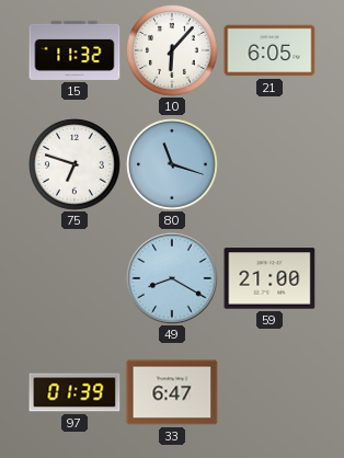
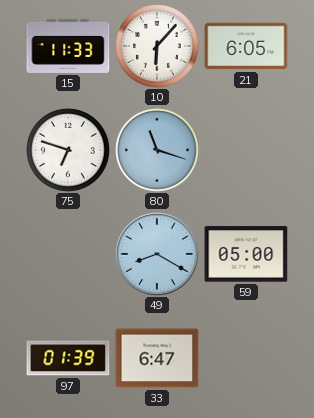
15: 11:32 -> 11:33 (68, 46)
59: 21:00 -> 05:00 (246, 254)
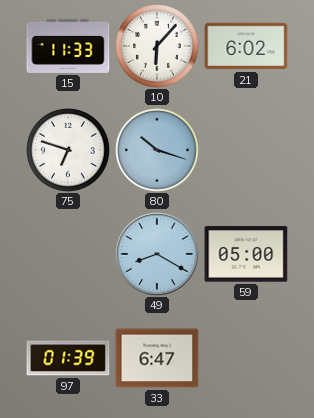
21: 6:05 -> 6:02 (246, 46)
80: 11:18 -> 10:18 (158, 151)
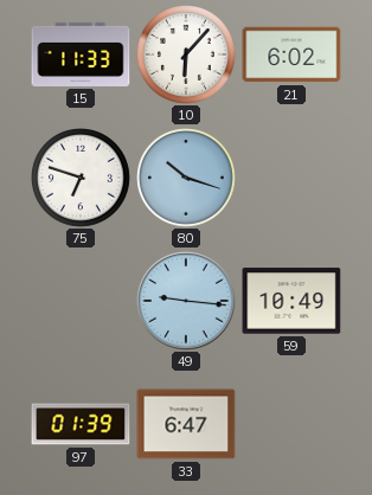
49: 8:20 -> 9:16 (186, 301)
59: 05:00 -> 10:49 (291, 301)
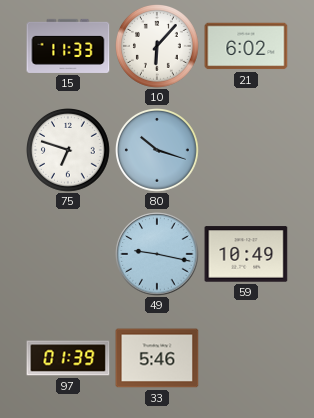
49: 9:16 -> 9:17 (157, 254)
33: 6:47 -> 5:46 (157, 358)
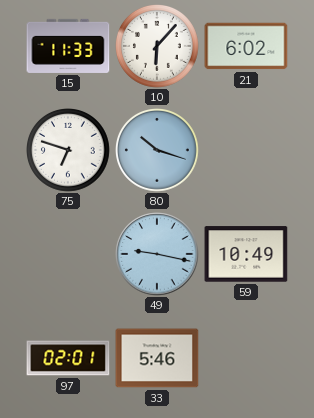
97: 01:39 -> 02:01 (68, 358)
